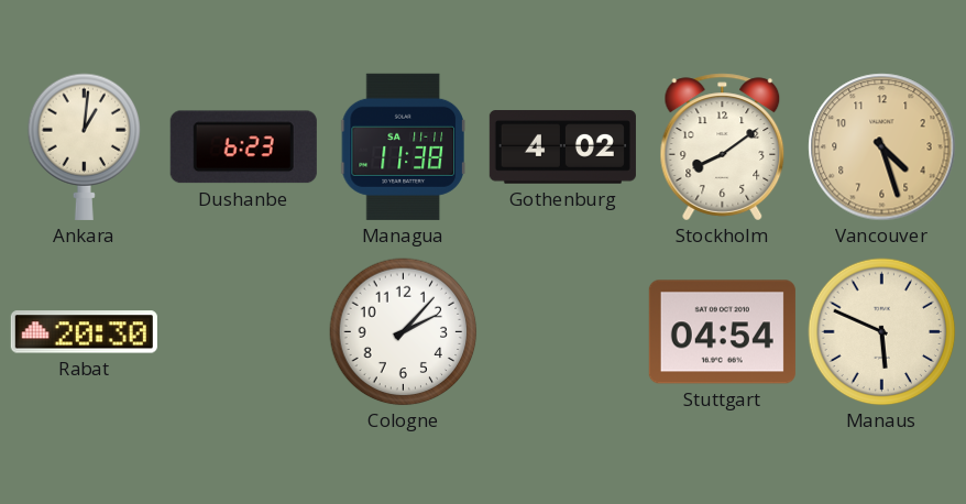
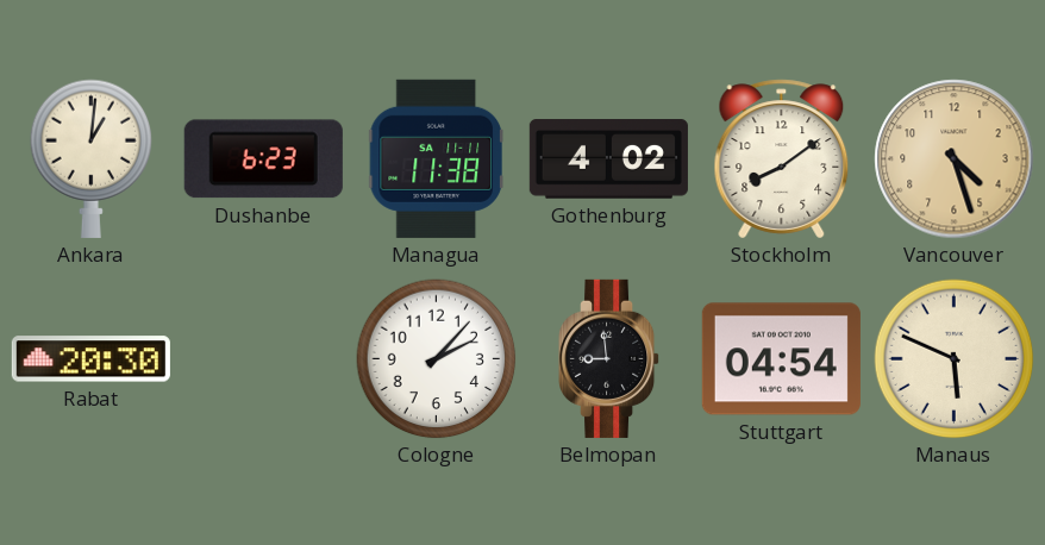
Belmopan: none -> 8:59 (611, 358)
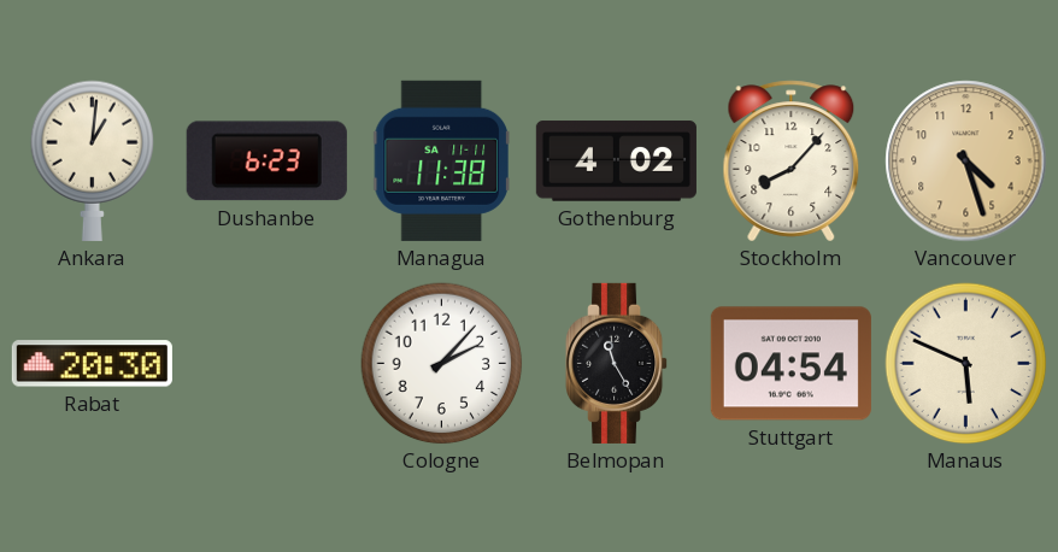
Stockholm: 8:09 -> 8:07 (792, 162)
Belmopan: 8:59 -> 11:25 (618, 363)
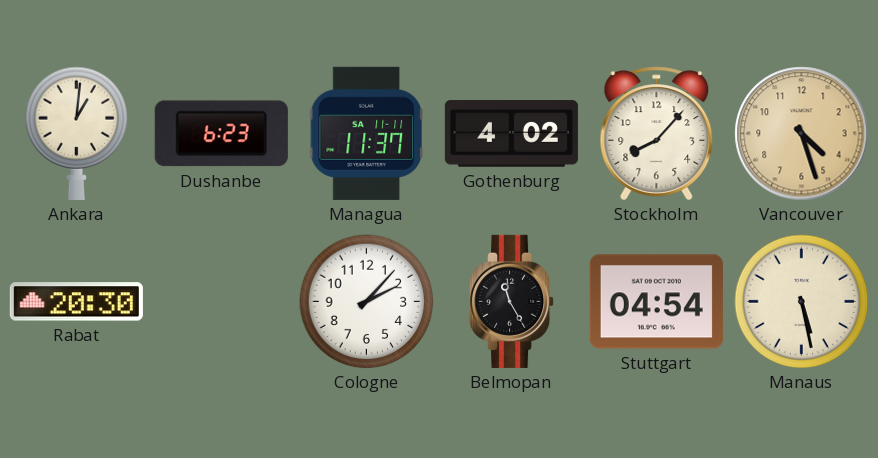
Managua: 11:38 -> 11:37 (366, 133)
Manaus: 5:49 -> 5:28 (802, 302)
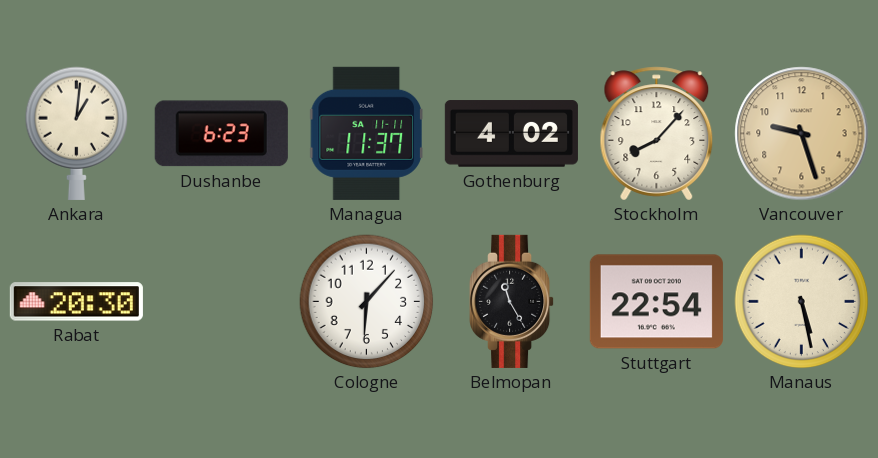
Vancouver: 4:27 -> 9:27 (802, 134)
Cologne: 2:07 -> 6:07 (367, 302)
Stuttgart: 04:54 -> 22:54 (656, 302)
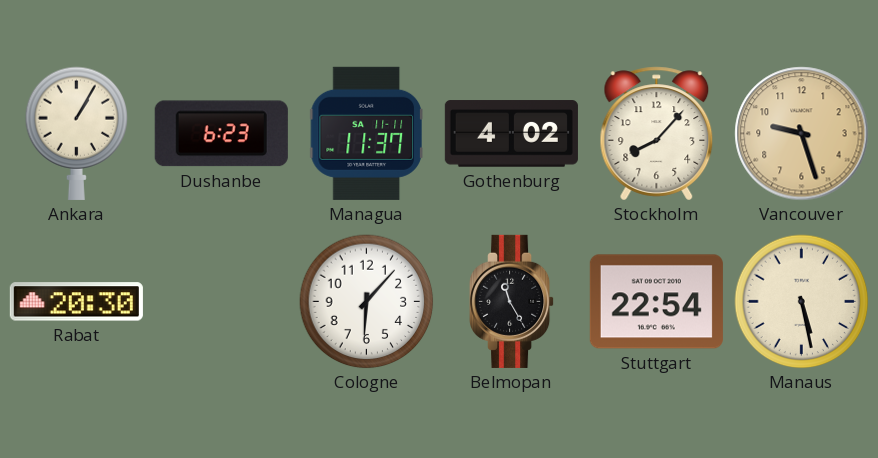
Ankara: 1:01 -> 1:05 (77, 133)
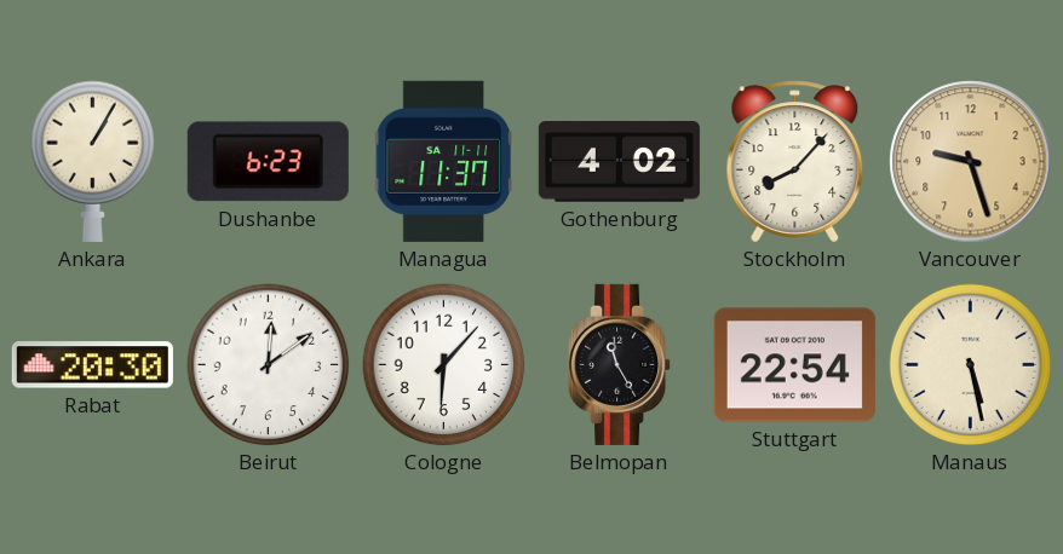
Beirut: none -> 12:09 (269, 365)
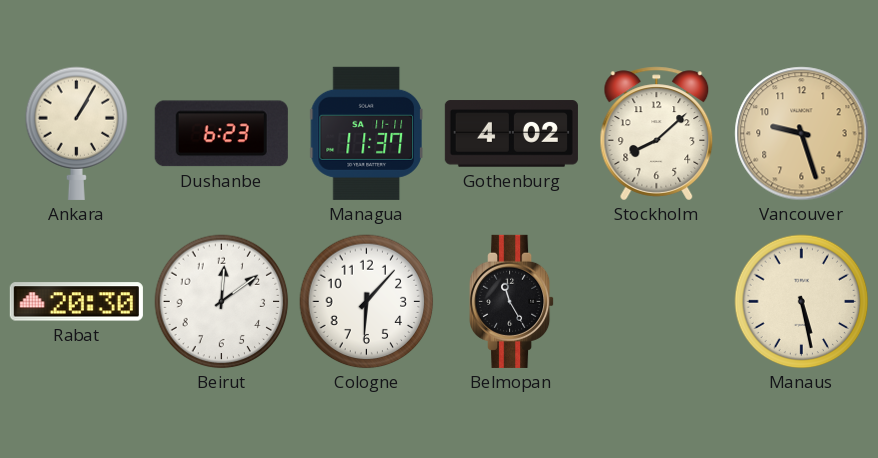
Stockholm: 8:07 -> 8:08 (657, 134)
Stuttgart: 22:54 -> none (794, 365)
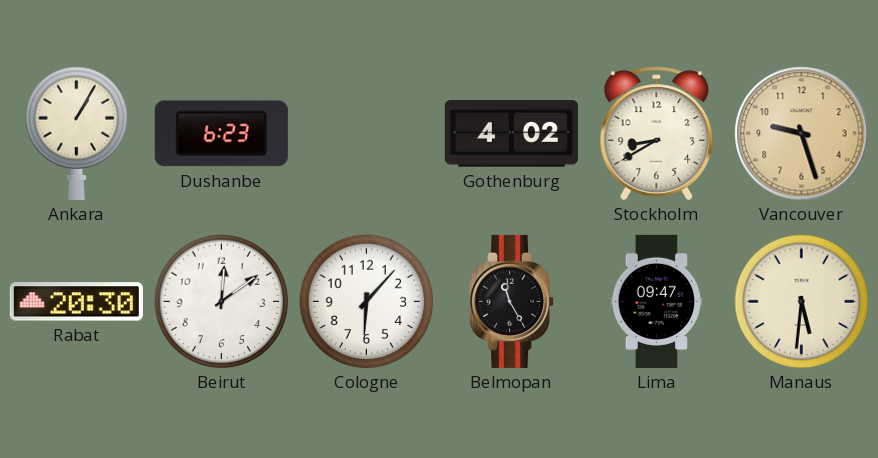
Managua: 11:37 -> none (366, 133)
Stockholm: 8:08 -> 8:40 (657, 134)
Lima: none -> 09:47 (657, 301)
Manaus: 5:28 -> 5:31 (802, 302)
